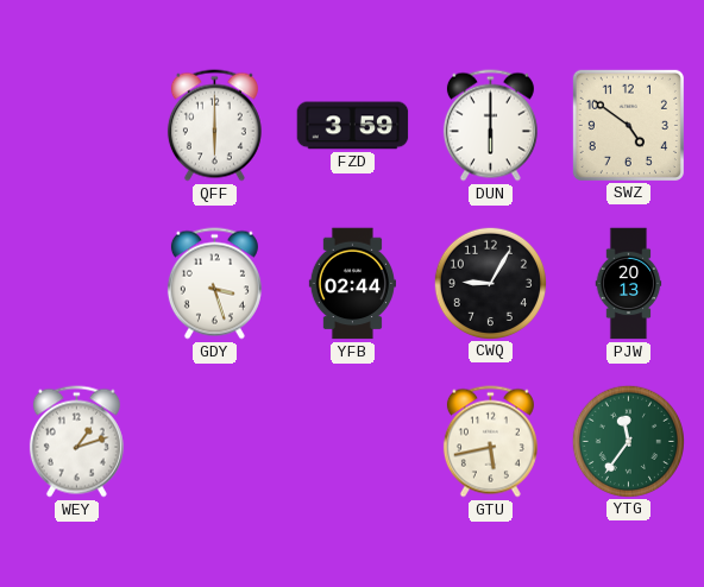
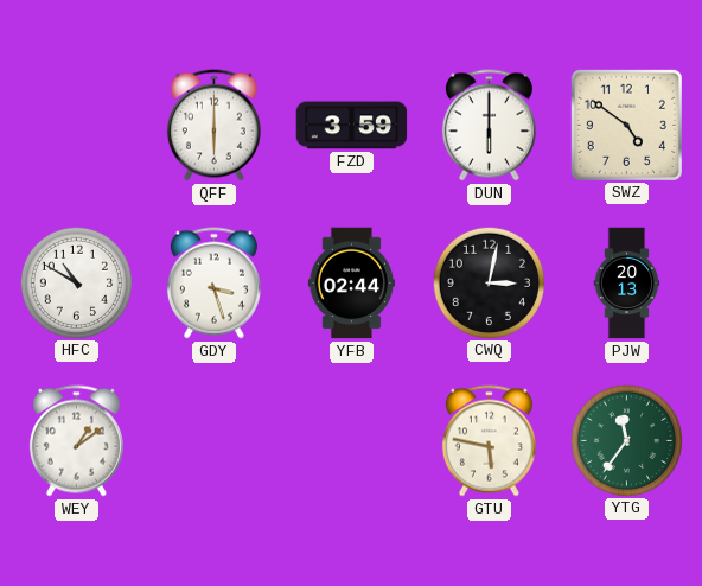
HFC: none -> 10:50 (76, 282)
CWQ: 9:05 -> 3:02 (489, 282)
WEY: 1:12 -> 1:09 (76, 441)
GTU: 5:43 -> 5:47 (489, 441)
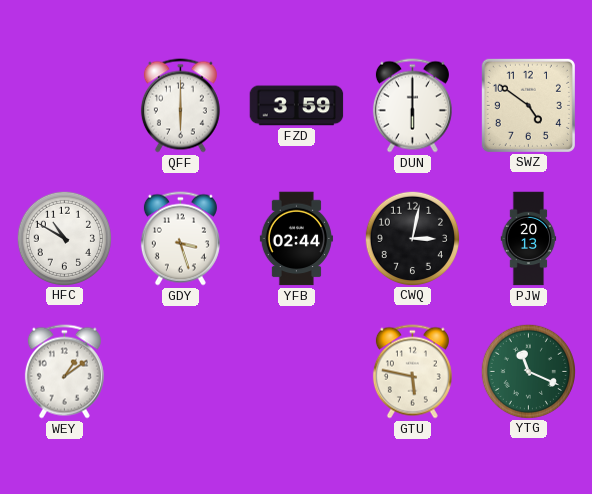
YTG: 11:36 -> 11:19 (528, 371)
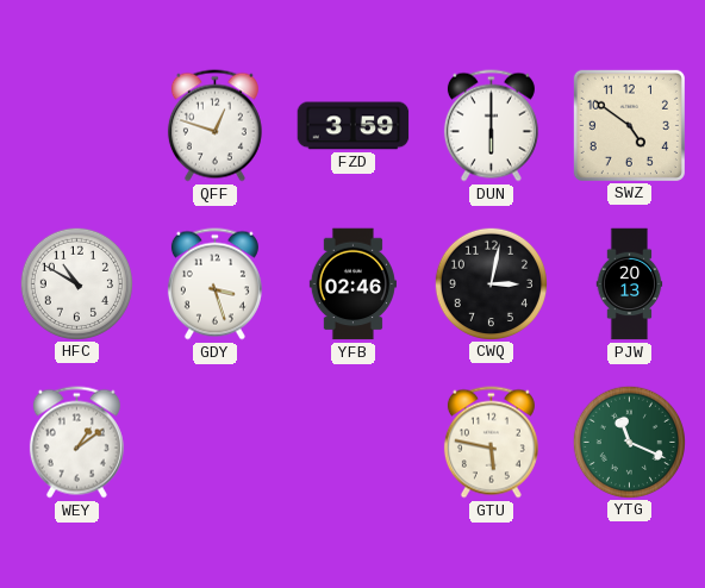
QFF: 6:00 -> 12:48 (214, 126)
YFB: 02:44 -> 02:46 (352, 284)
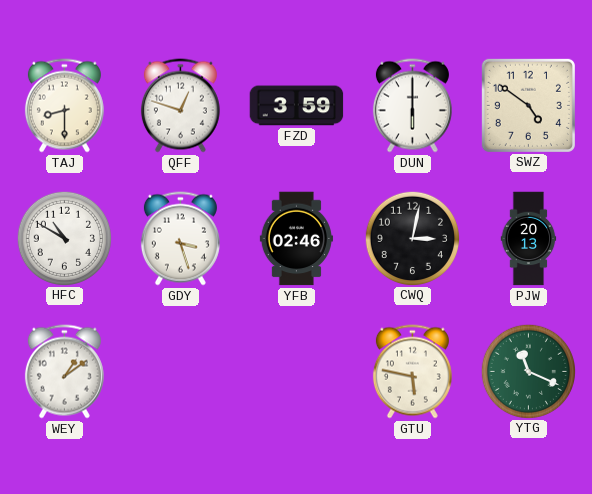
TAJ: none -> 8:30 (64, 106)
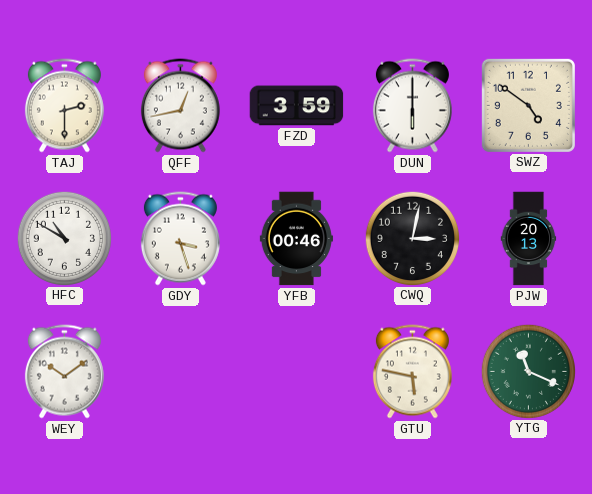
TAJ: 8:30 -> 2:30 (64, 106)
QFF: 12:48 -> 12:43 (180, 106)
YFB: 02:46 -> 00:46 (296, 239)
WEY: 1:09 -> 10:09 (64, 372)
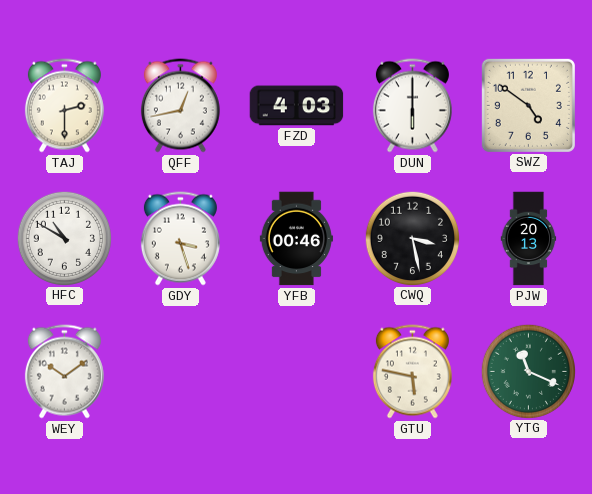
FZD: 3:59 -> 4:03 (297, 106)
CWQ: 3:02 -> 3:28 (412, 238)
